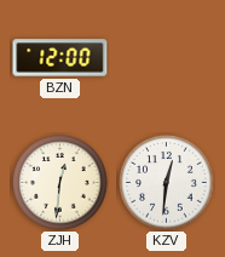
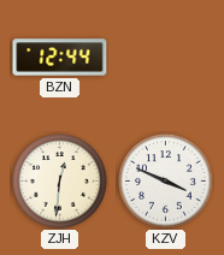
BZN: 12:00 -> 12:44 (60, 58)
KZV: 12:31 -> 3:49 (166, 182)
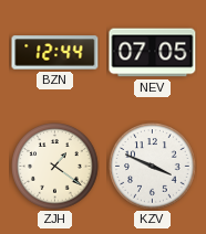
NEV: none -> 07:05 (153, 53)
ZJH: 12:31 -> 1:21 (55, 167)
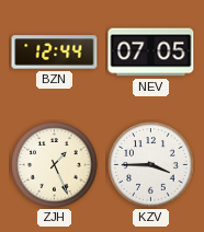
ZJH: 1:21 -> 1:26 (55, 165)
KZV: 3:49 -> 3:45 (151, 165)
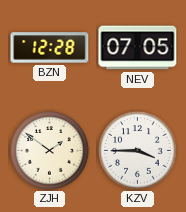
BZN: 12:44 -> 12:28 (50, 48)
ZJH: 1:26 -> 1:51 (50, 151)
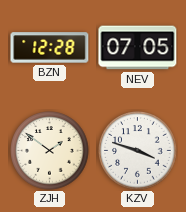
KZV: 3:45 -> 3:48 (138, 151)
